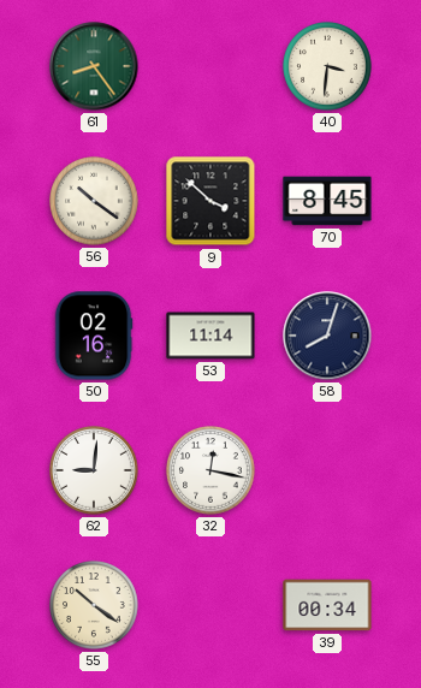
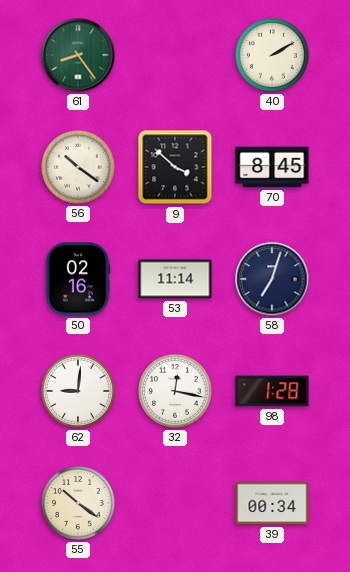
40: 3:31 -> 2:10 (272, 55)
58: 8:03 -> 7:03 (272, 279)
98: none -> 1:28 (272, 391)
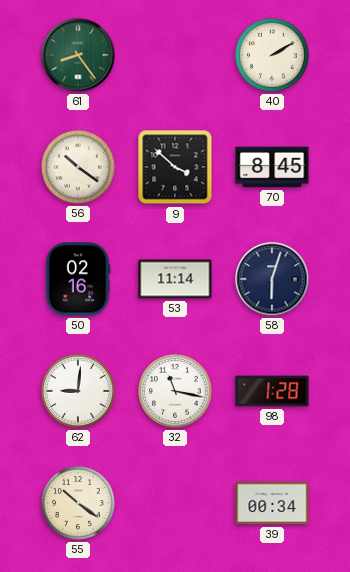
58: 7:03 -> 6:03 (272, 279)
32: 12:17 -> 11:17 (175, 391)
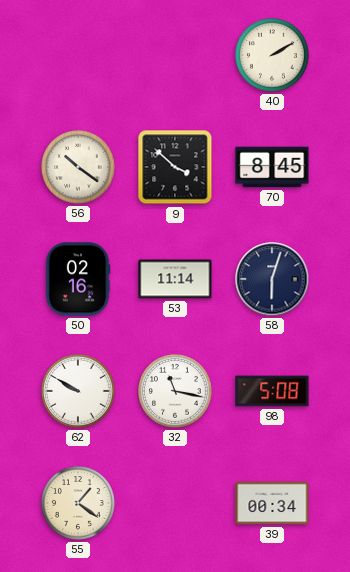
61: 8:24 -> none (78, 55)
62: 9:01 -> 9:50 (78, 391)
98: 1:28 -> 5:08 (272, 391)
55: 10:21 -> 1:21 (78, 503)
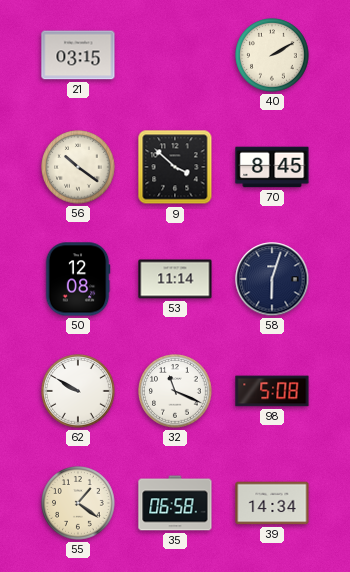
21: none -> 03:15 (78, 55)
50: 02:16 -> 12:08 (78, 279)
32: 11:17 -> 11:19 (175, 391)
35: none -> 06:58 (175, 503)
39: 00:34 -> 14:34 (272, 503)
